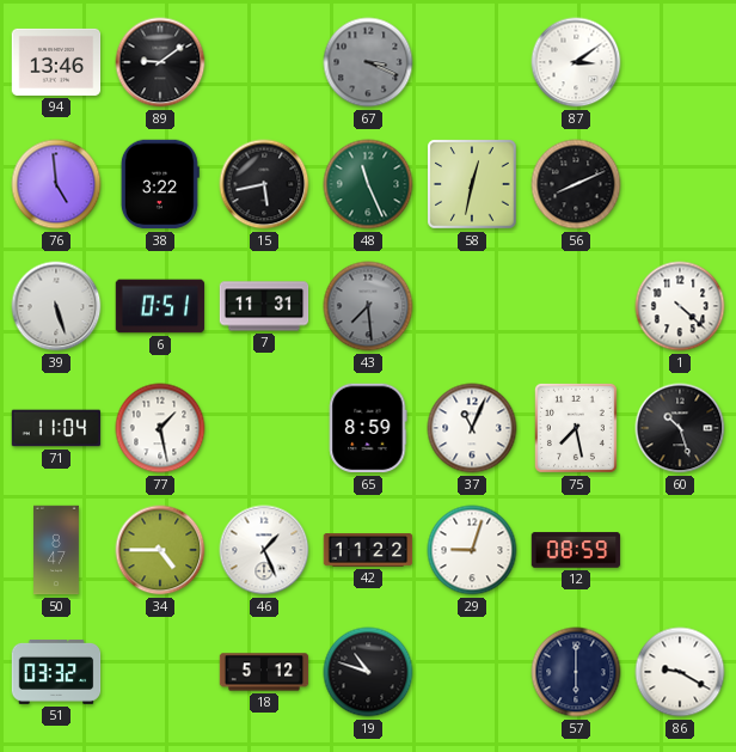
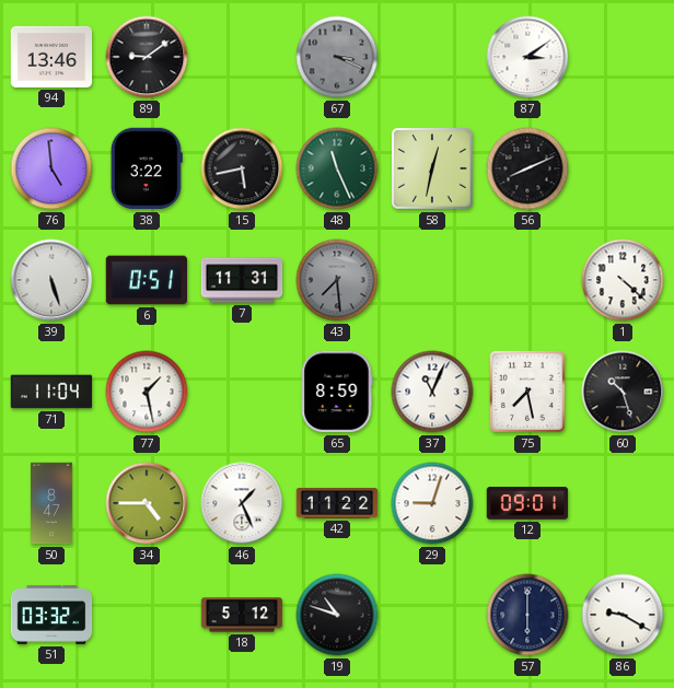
12: 08:59 -> 09:01 (527, 503)
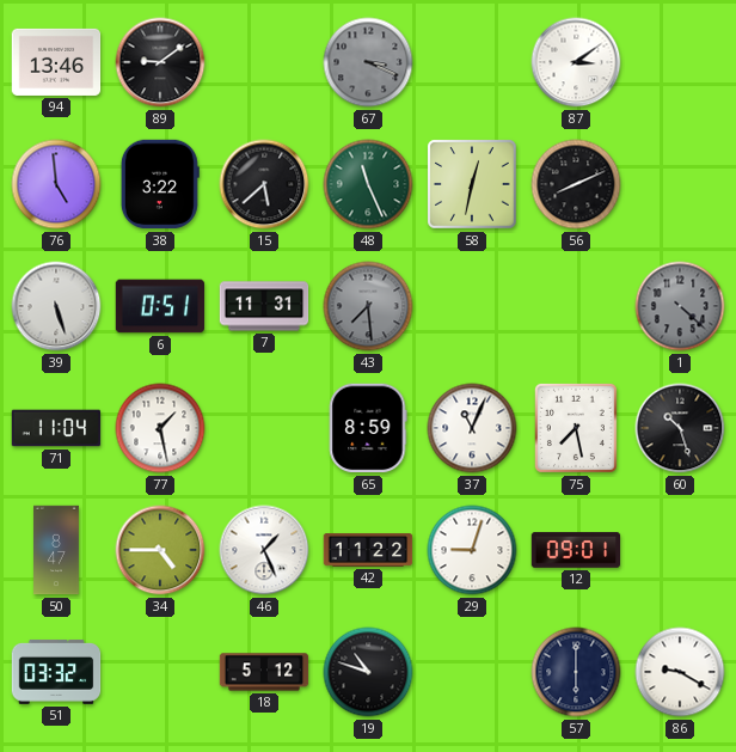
15: 5:43 -> 5:38 (264, 184)
1 dial: white -> grey (680, 306)
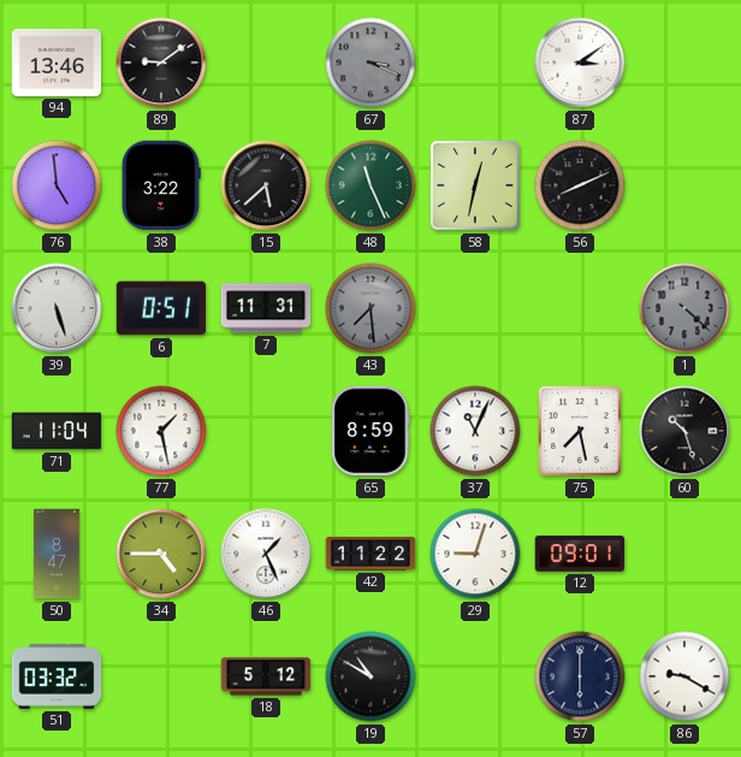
19: 10:48 -> 10:50 (370, 676)
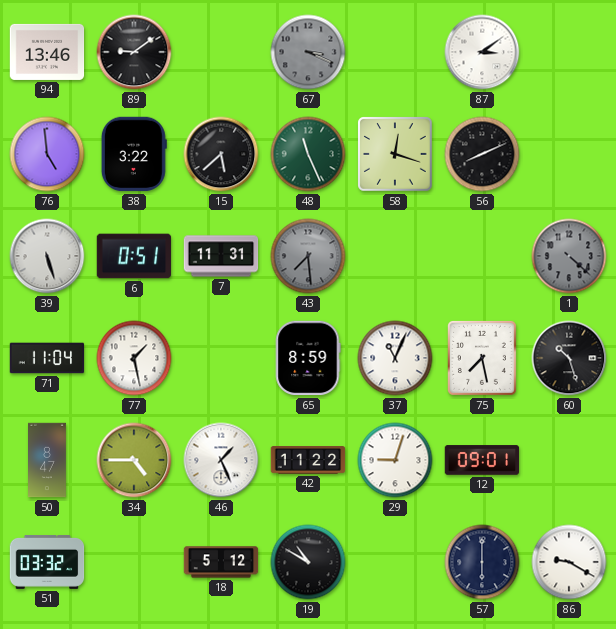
58: 12:32 -> 12:18 (395, 154)
